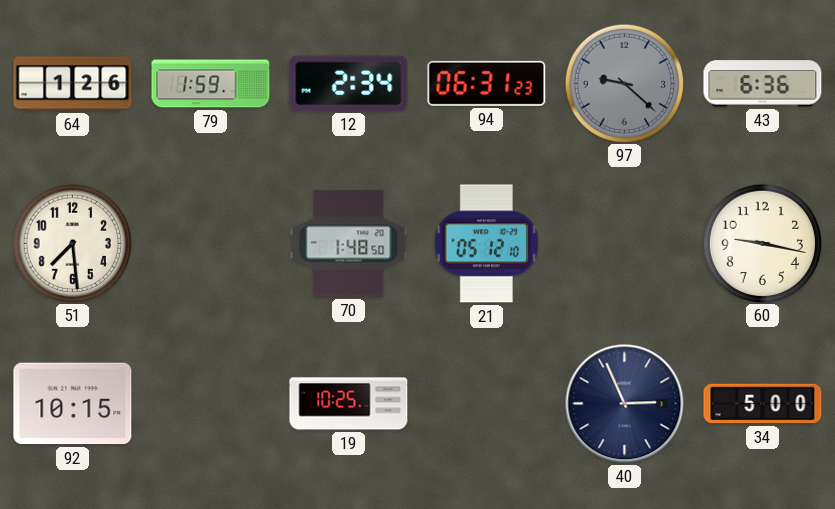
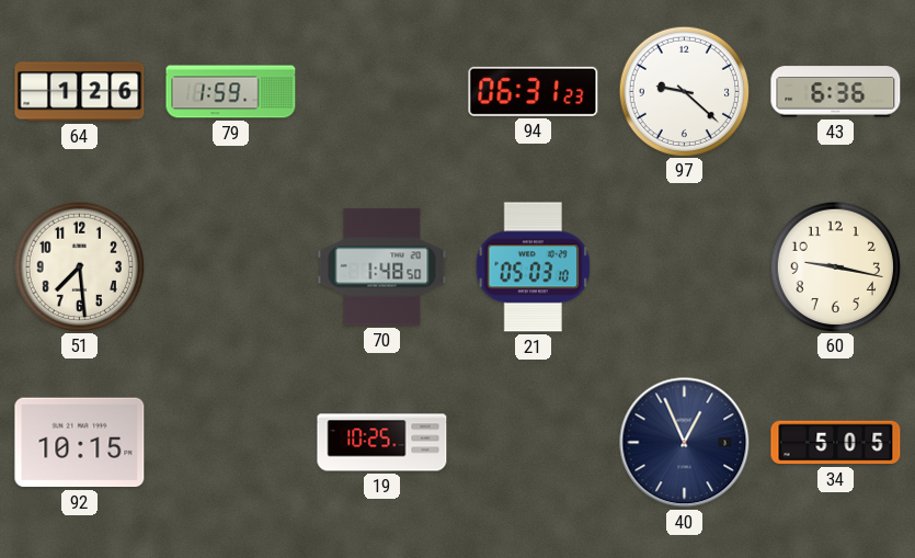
12: 2:34 -> none (349, 83)
97 dial: grey -> white (684, 91)
21: 05:12 -> 05:03 (534, 267)
40: 2:56 -> 12:56 (685, 443)
34: 5:00 -> 5:05 (836, 443)
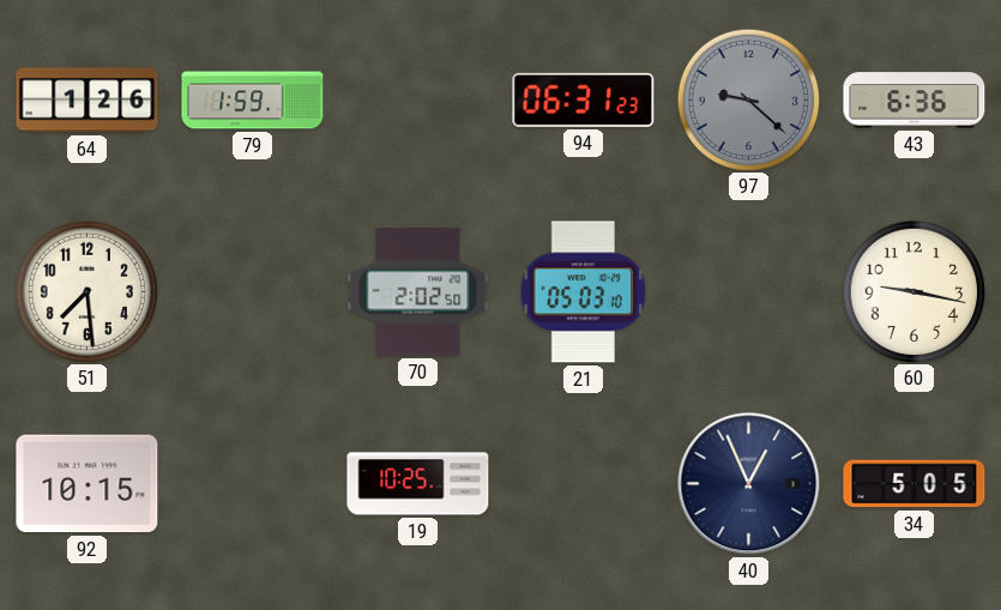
97 dial: white -> grey (748, 99)
70: 1:48 -> 2:02 (418, 292)
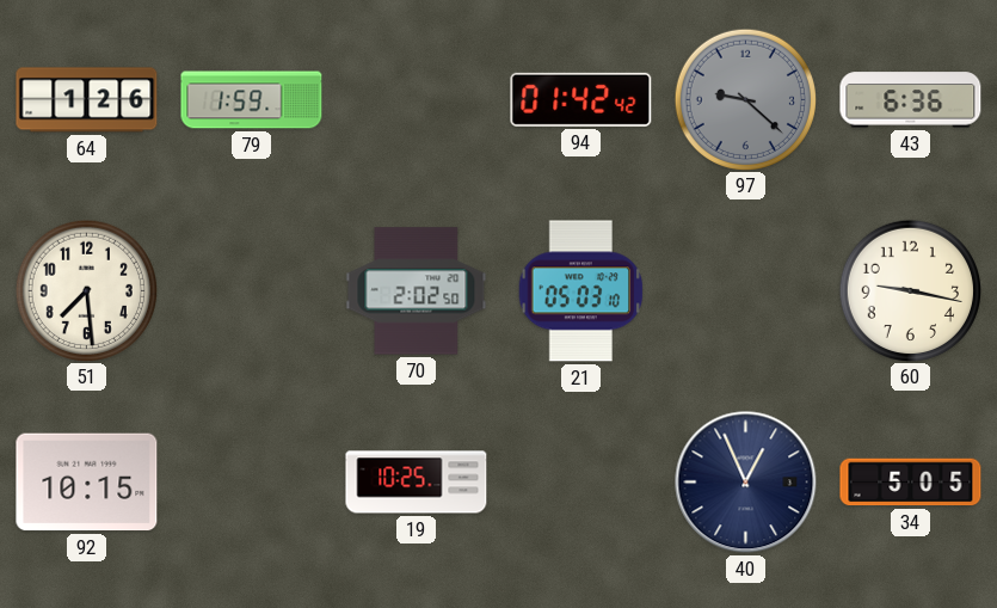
94: 06:31 -> 01:42 (581, 99)
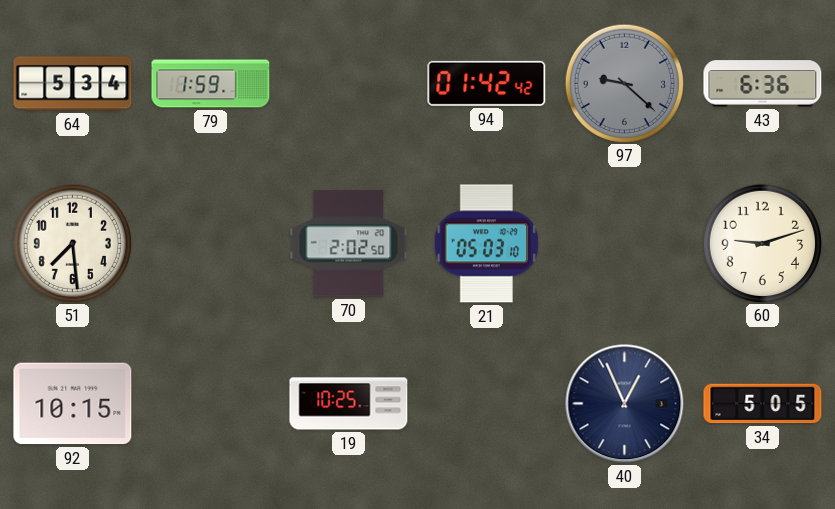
64: 1:26 -> 5:34 (73, 84)
60: 9:17 -> 9:12 (762, 243)
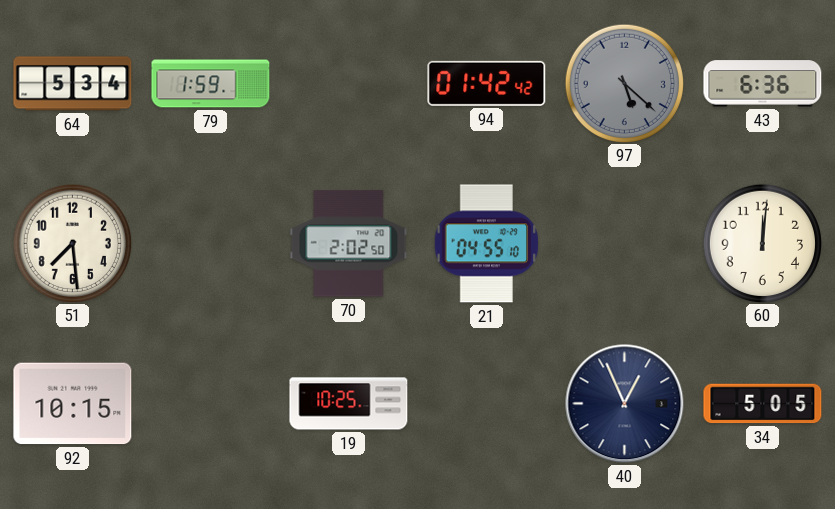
97: 9:22 -> 5:22 (624, 83)
21: 05:03 -> 04:55 (487, 244)
60: 9:12 -> 12:01 (762, 243)
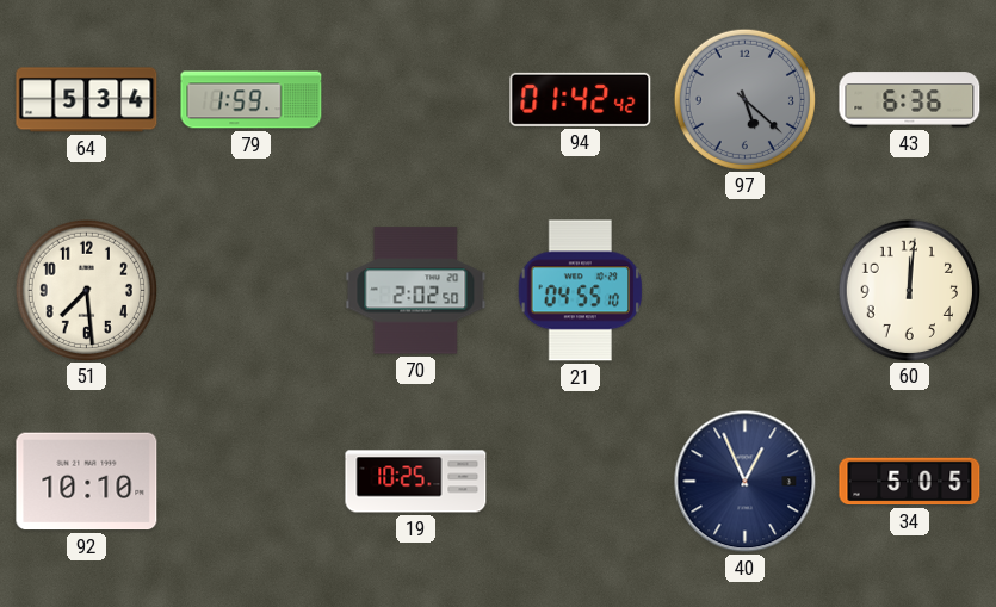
92: 10:15 -> 10:10 (87, 482)
